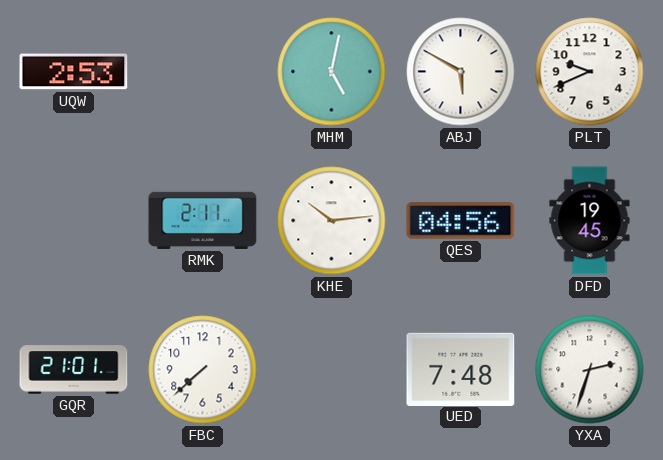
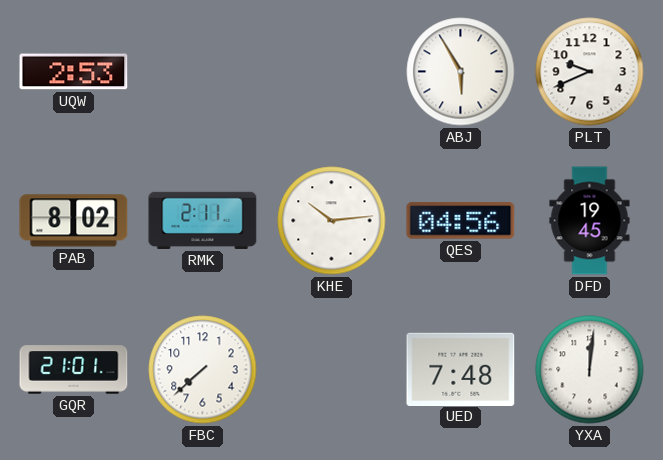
MHM: 5:02 -> none (332, 72)
ABJ: 5:50 -> 5:55 (461, 72)
PAB: none -> 8:02 (74, 221)
YXA: 2:33 -> 12:01 (590, 370)
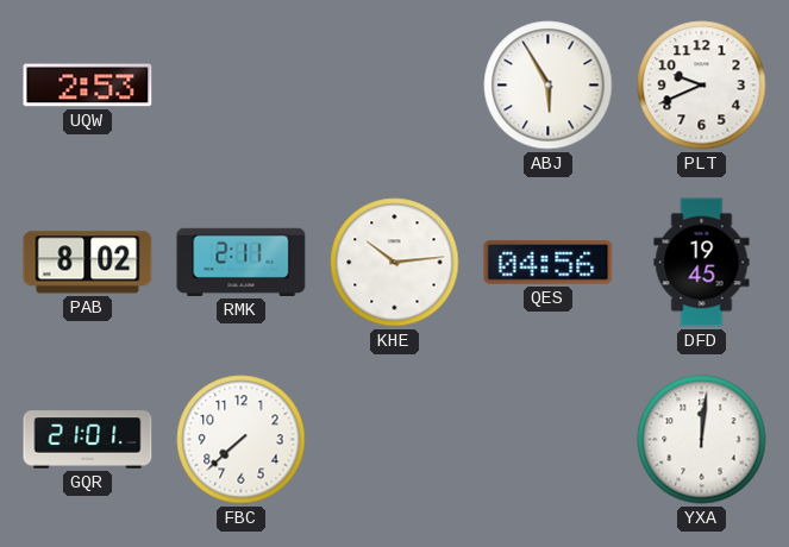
UED: 7:48 -> none (461, 369)
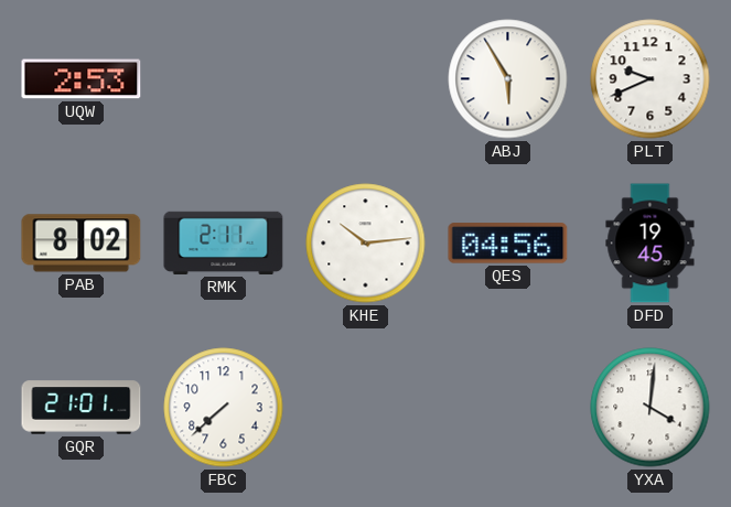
YXA: 12:01 -> 4:01 (651, 408)
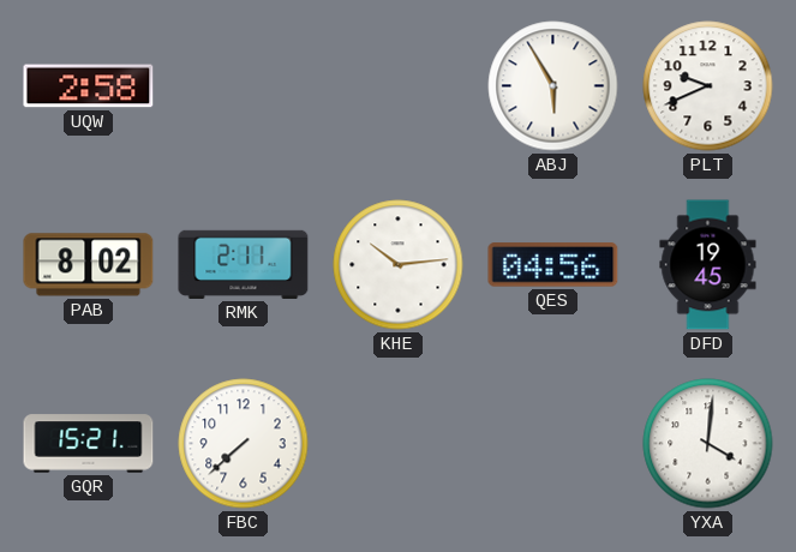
UQW: 2:53 -> 2:58 (89, 86)
GQR: 21:01 -> 15:21 (89, 444)
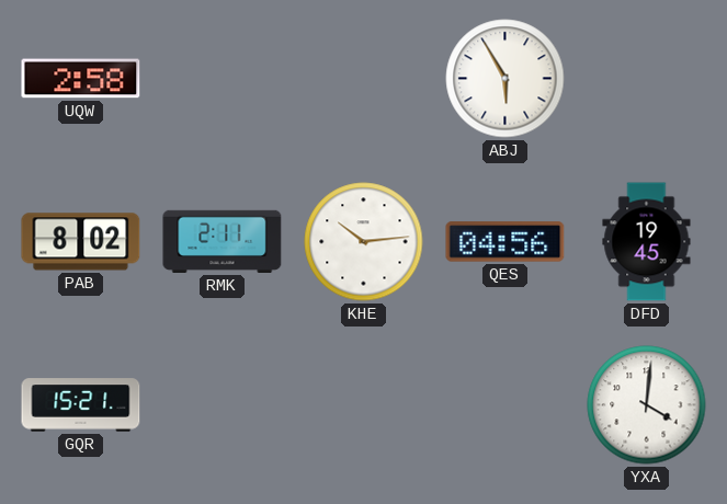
PLT: 9:41 -> none (708, 86)
FBC: 7:38 -> none (244, 444)
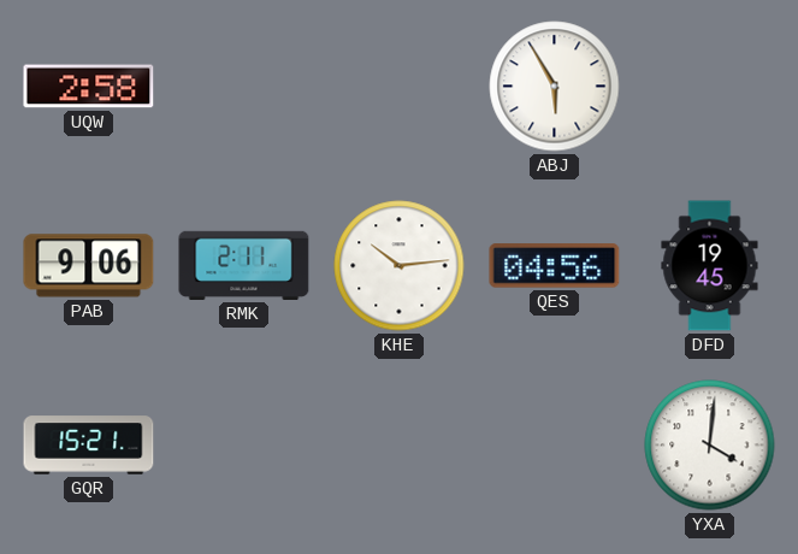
PAB: 8:02 -> 9:06 (89, 266)
